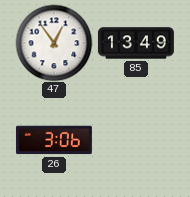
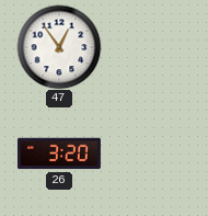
85: 13:49 -> none (136, 43)
26: 3:06 -> 3:20 (59, 154)
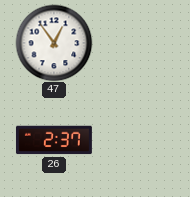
26: 3:20 -> 2:37 (54, 140)
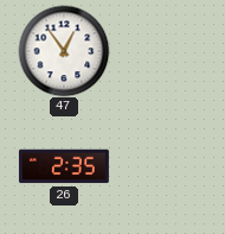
26: 2:37 -> 2:35 (64, 166)
